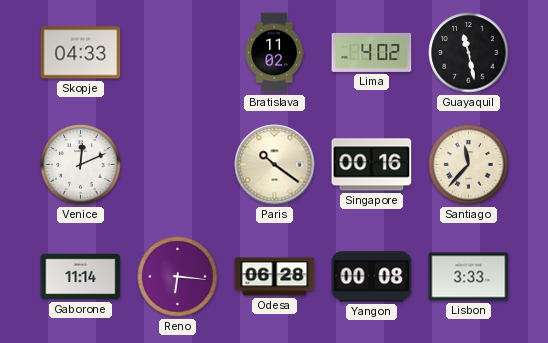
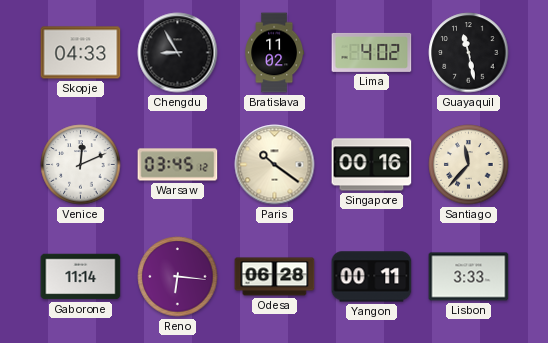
Chengdu: none -> 8:55 (178, 53)
Warsaw: none -> 03:45 (178, 165)
Yangon: 00:08 -> 00:11 (372, 277)
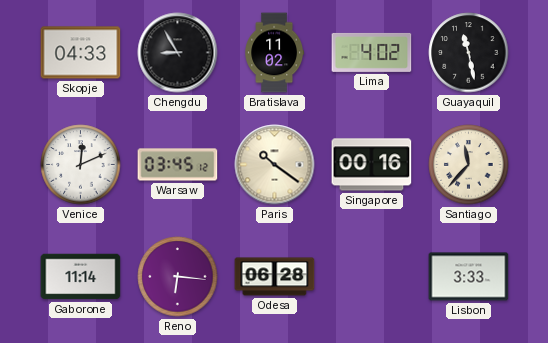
Yangon: 00:11 -> none (372, 277)
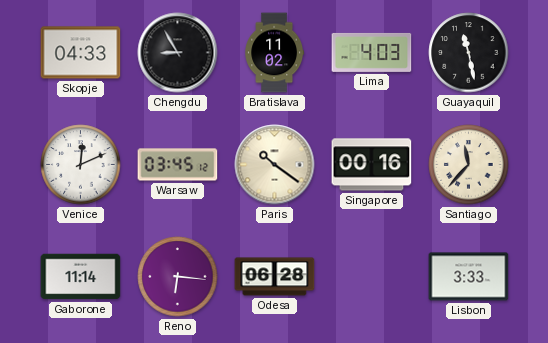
Lima: 4:02 -> 4:03 (372, 52)
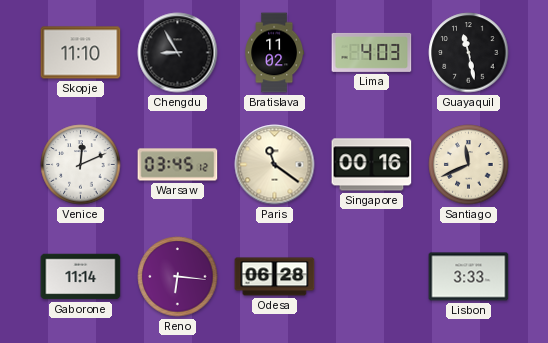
Skopje: 04:33 -> 11:10 (81, 53)
Paris: 10:21 -> 11:21 (275, 165)
Santiago: 11:37 -> 11:41 (469, 165)
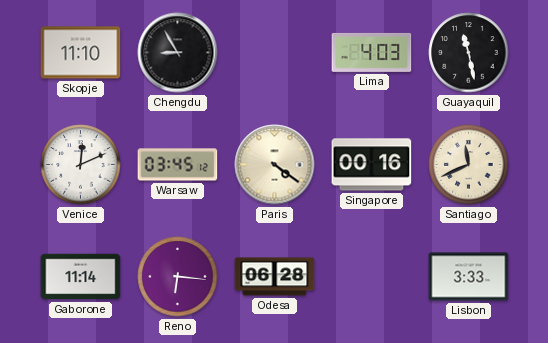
Bratislava: 11:02 -> none (275, 53)
Paris: 11:21 -> 4:21 (275, 165)
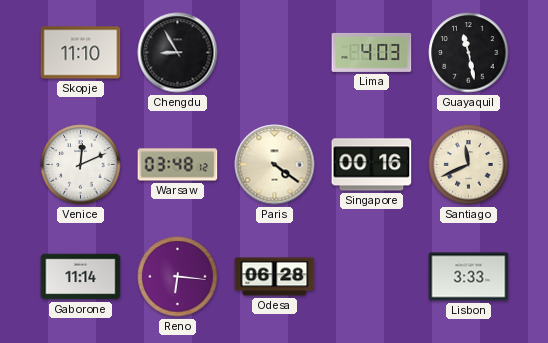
Warsaw: 03:45 -> 03:48 (178, 165)
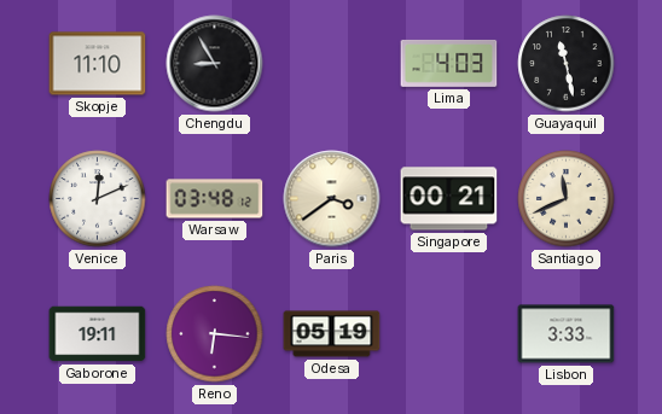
Paris: 4:21 -> 3:39 (332, 199)
Singapore: 00:16 -> 00:21 (449, 199)
Gaborone: 11:14 -> 19:11 (98, 334)
Odesa: 06:28 -> 05:19 (332, 334)
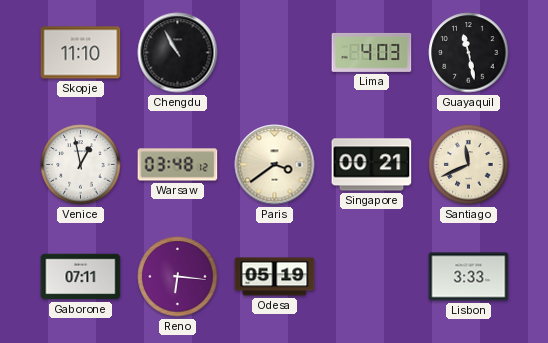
Chengdu: 8:55 -> 10:55 (178, 53)
Venice: 12:11 -> 12:58 (81, 165)
Gaborone: 19:11 -> 07:11 (81, 277)
